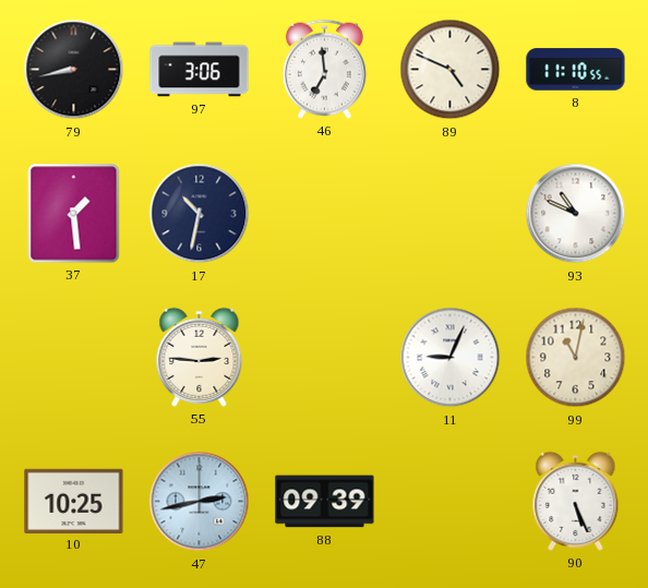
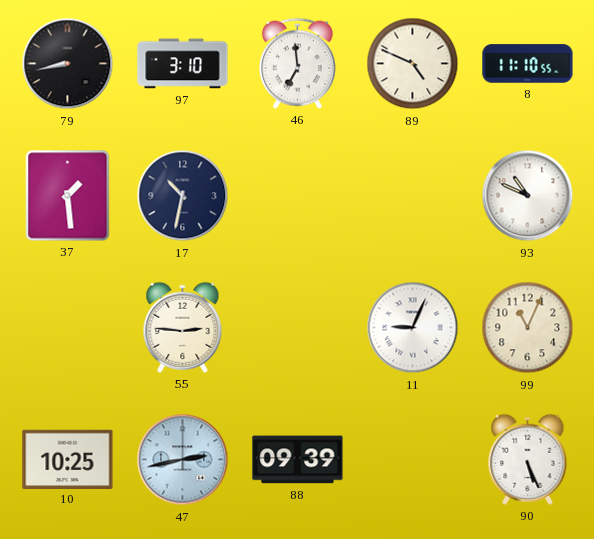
97: 3:06 -> 3:10 (183, 64)
99: 11:02 -> 11:04 (528, 328)
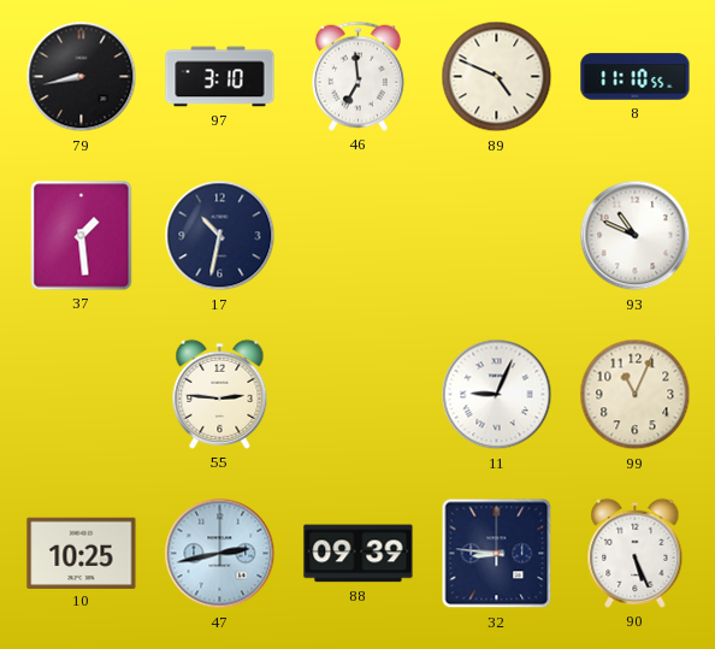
32: none -> 8:46 (497, 554)
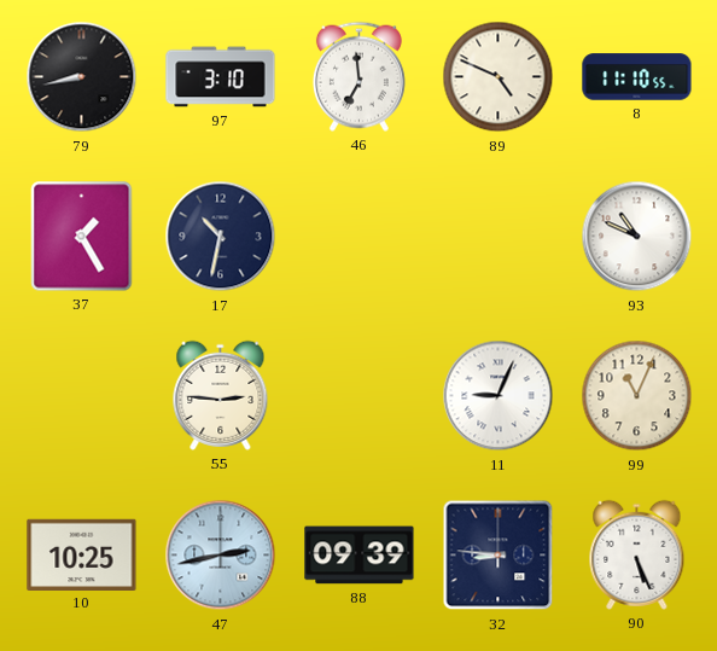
37: 1:29 -> 1:25 (82, 237)
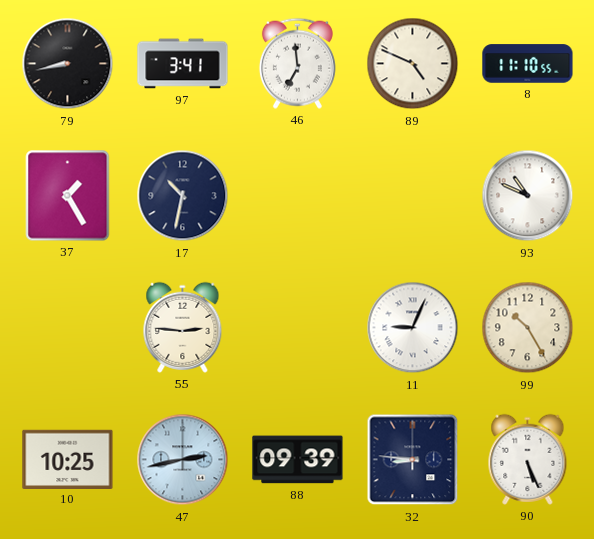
97: 3:10 -> 3:41 (183, 64)
99: 11:04 -> 10:25 (528, 328)
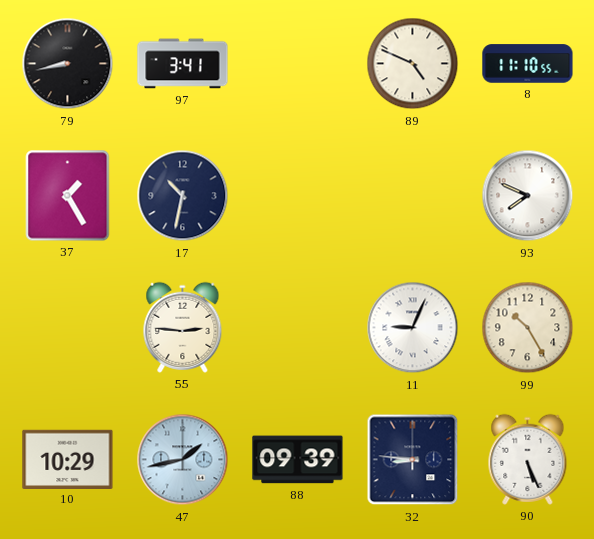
46: 6:59 -> none (297, 63)
93: 10:49 -> 7:49 (528, 196)
10: 10:25 -> 10:29 (68, 459)
47: 2:43 -> 1:43 (183, 460)
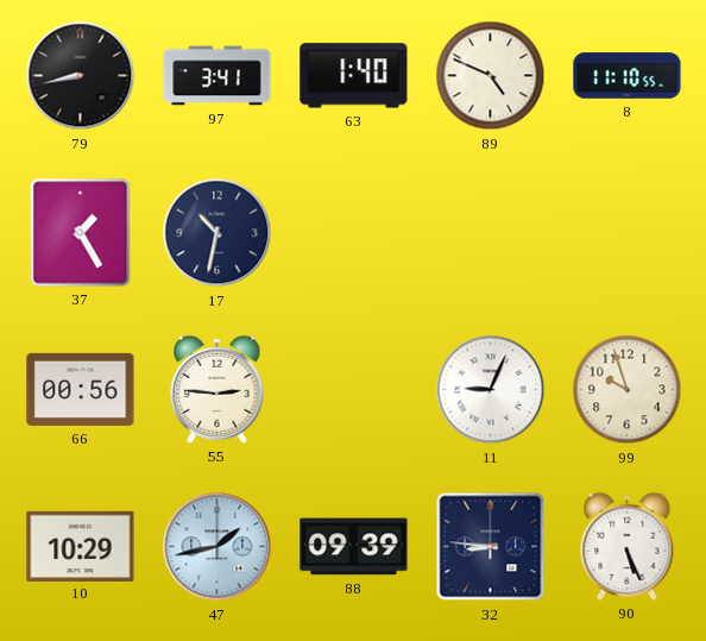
63: none -> 1:40 (354, 76)
93: 7:49 -> none (528, 196)
66: none -> 00:56 (81, 389)
99: 10:25 -> 9:57 (628, 390)
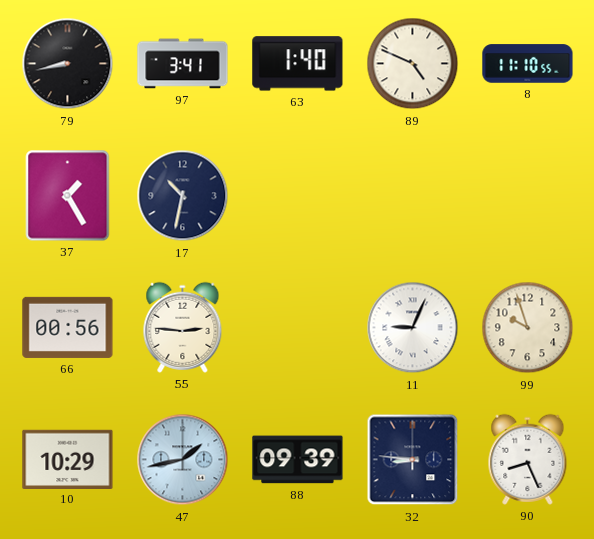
90: 5:26 -> 8:26 (528, 459)
